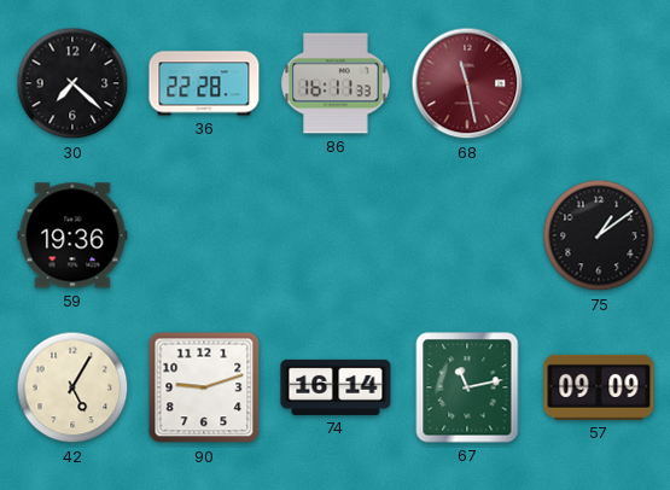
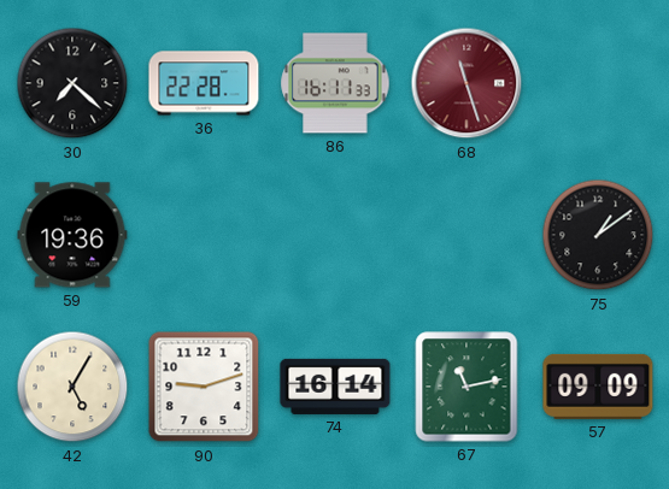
68: 11:28 -> 11:27 (466, 83)
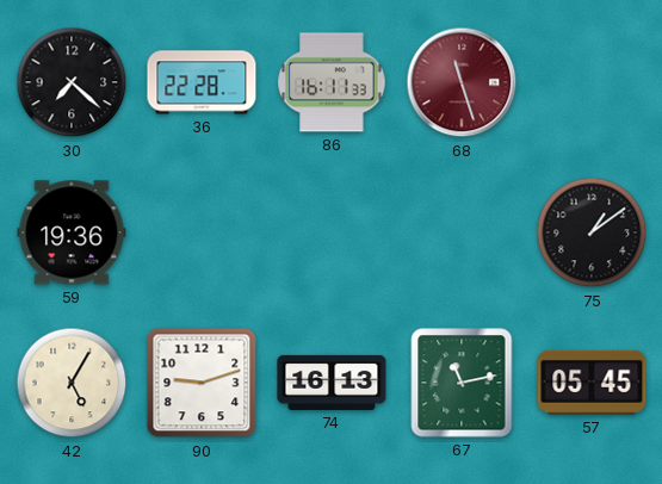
74: 16:14 -> 16:13 (332, 383)
57: 09:09 -> 05:45 (592, 383)
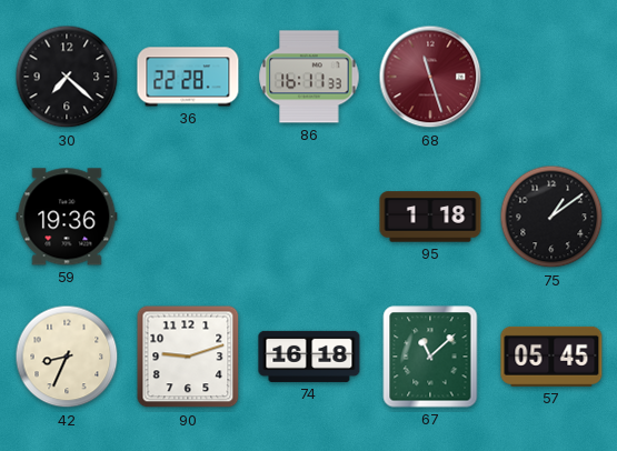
95: none -> 1:18 (430, 217)
42: 5:05 -> 8:34 (67, 357)
74: 16:13 -> 16:18 (309, 357)
67: 11:13 -> 11:08 (430, 357)
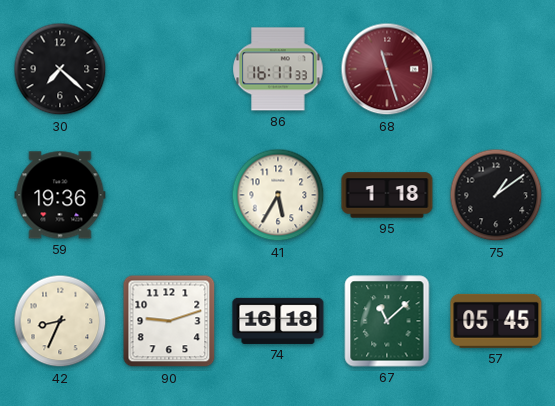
36: 22:28 -> none (188, 77)
41: none -> 5:35 (278, 195)
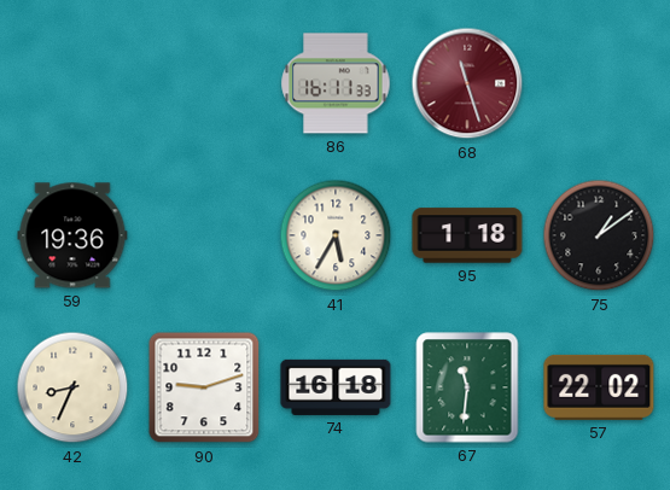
30: 7:22 -> none (60, 69)
67: 11:08 -> 11:31 (467, 387)
57: 05:45 -> 22:02 (599, 387)
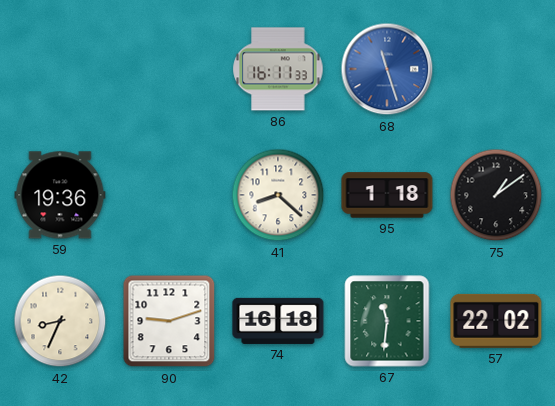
68 dial: burgundy -> blue (387, 69)
41: 5:35 -> 8:22 (278, 195)
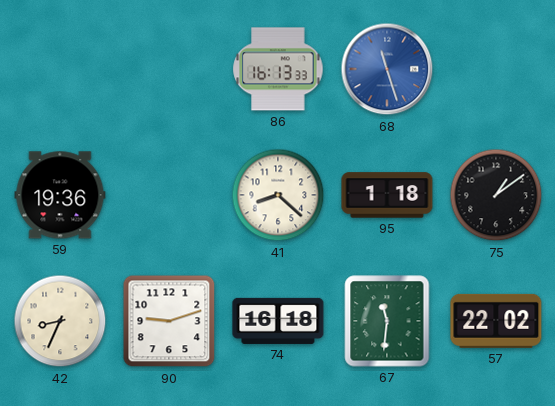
86: 16:11 -> 16:13 (278, 69)
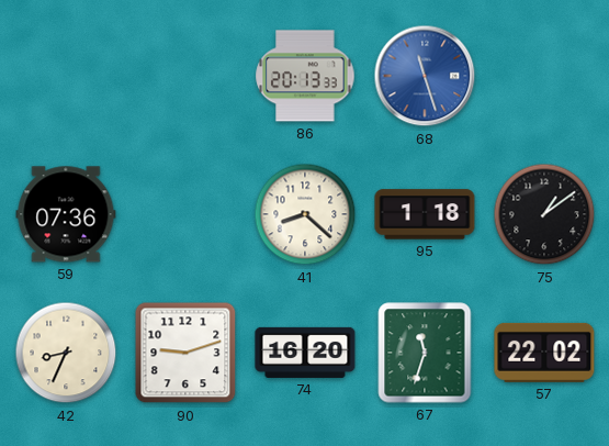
86: 16:13 -> 20:13 (305, 76)
59: 19:36 -> 07:36 (66, 214)
74: 16:18 -> 16:20 (305, 353)
67: 11:31 -> 11:33 (425, 353)
